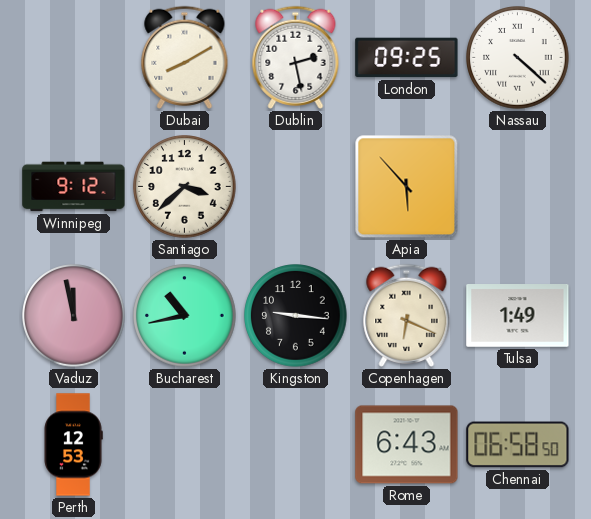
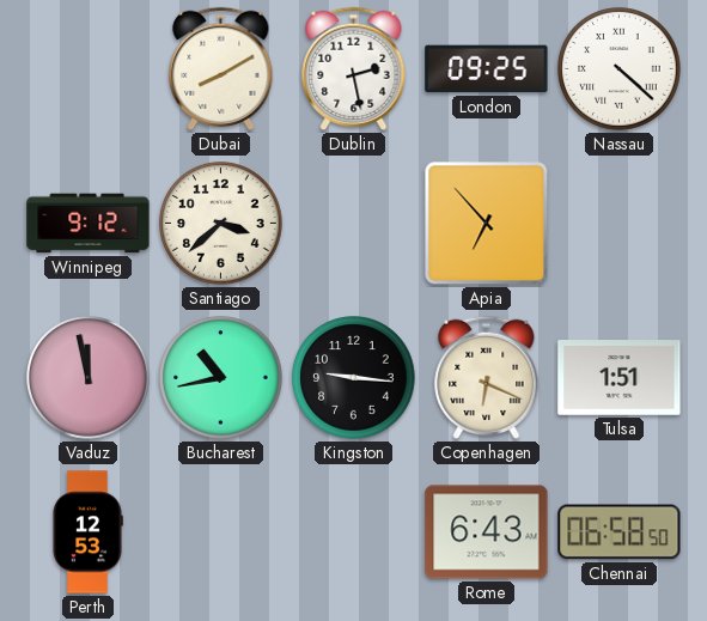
Apia: 5:53 -> 6:53 (487, 224)
Tulsa: 1:49 -> 1:51 (620, 378)
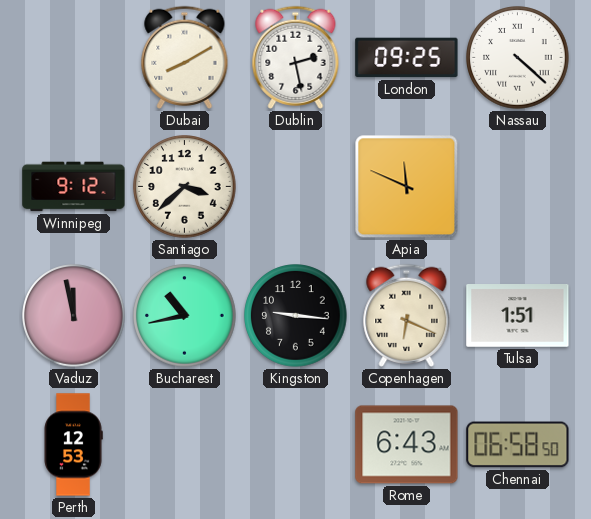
Apia: 6:53 -> 11:49 (407, 187)
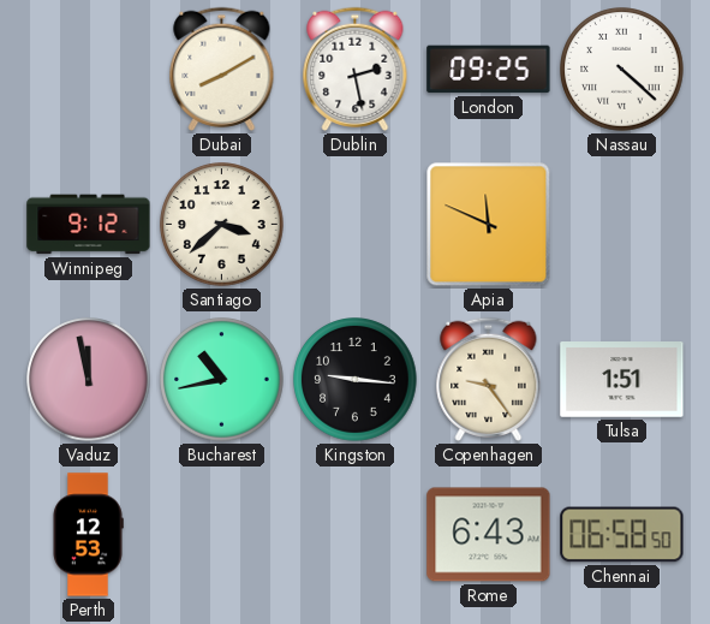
Copenhagen: 6:19 -> 9:24 (489, 379)
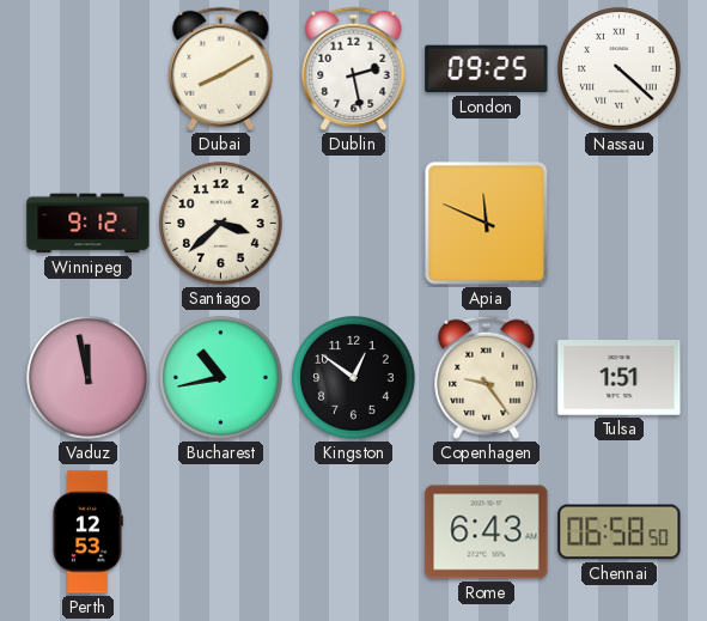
Kingston: 9:16 -> 12:51 (354, 378)
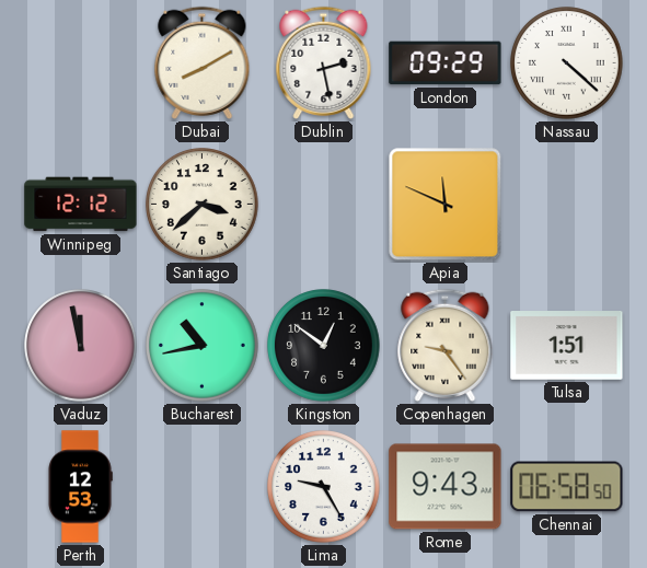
London: 09:25 -> 09:29 (446, 63)
Winnipeg: 9:12 -> 12:12 (81, 205)
Lima: none -> 9:25 (324, 487)
Rome: 6:43 -> 9:43 (446, 487)
